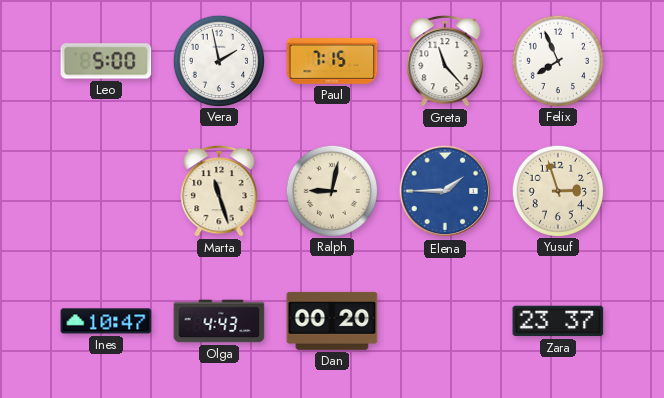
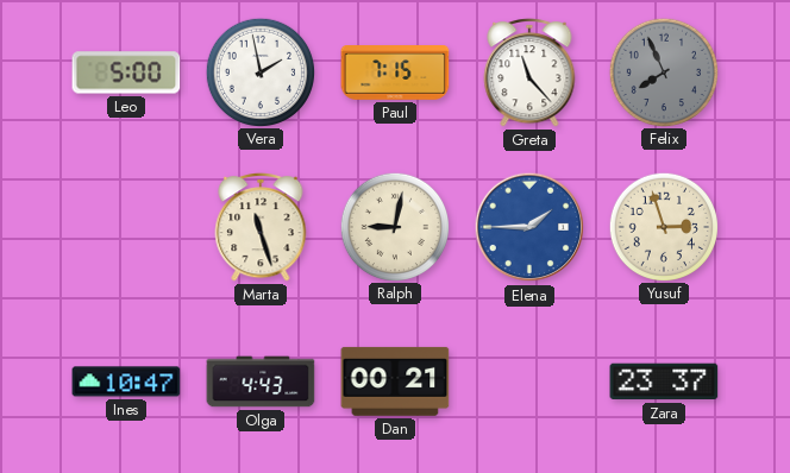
Felix dial: white -> grey (663, 71)
Dan: 00:20 -> 00:21 (395, 381)
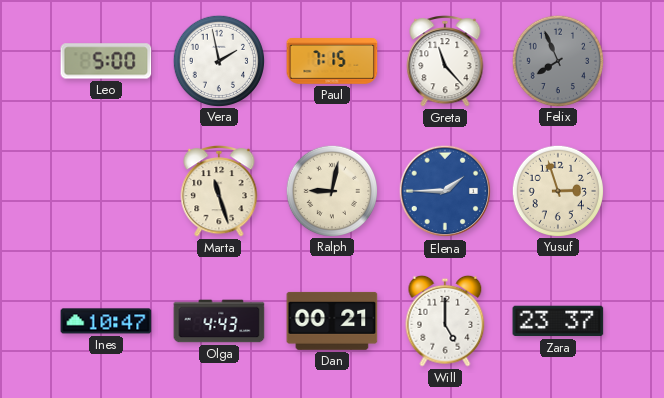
Will: none -> 5:00 (445, 321)
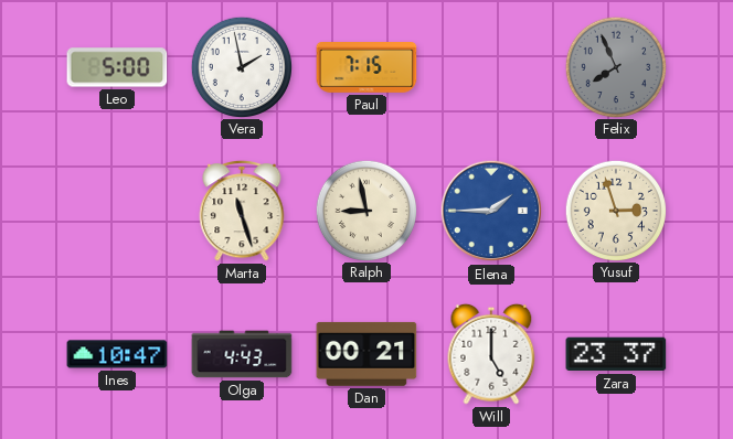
Greta: 11:23 -> none (445, 62)
Ralph: 9:02 -> 8:58 (365, 210)
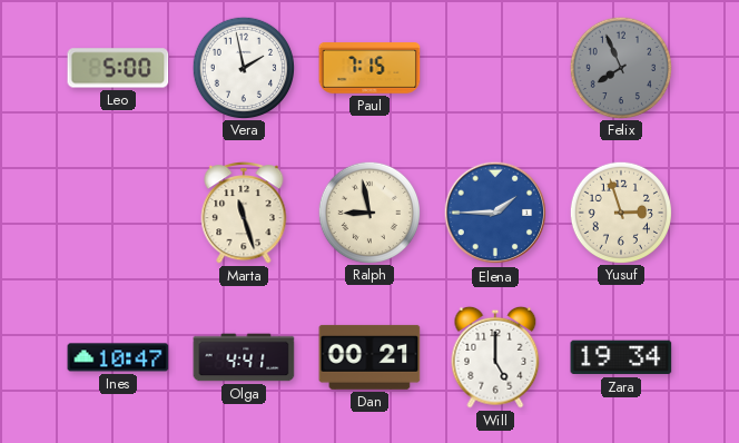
Olga: 4:43 -> 4:41 (244, 357)
Zara: 23:37 -> 19:34 (621, 357)
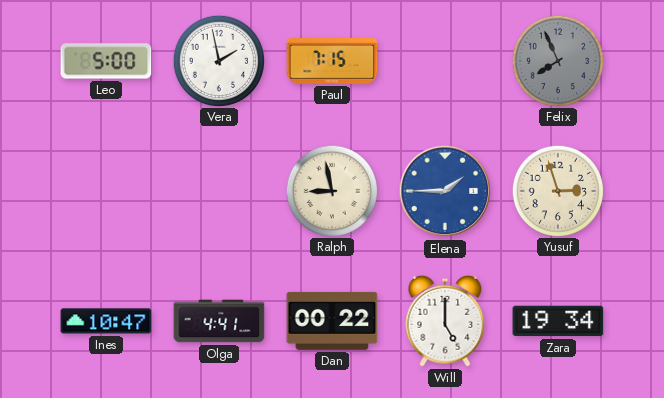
Marta: 11:27 -> none (244, 214)
Dan: 00:21 -> 00:22 (332, 321)
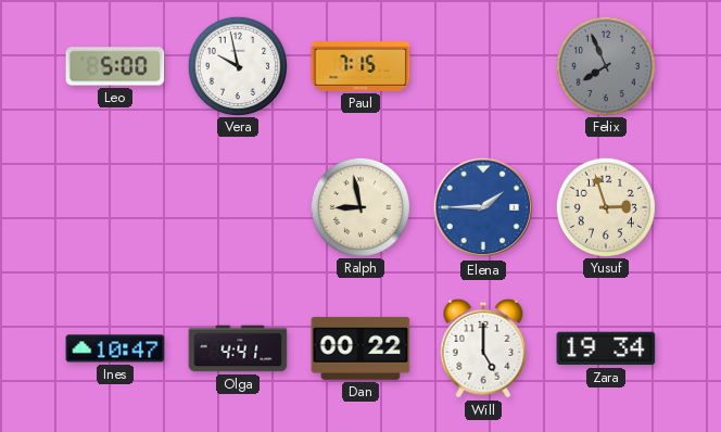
Vera: 1:58 -> 9:58 (237, 65)
